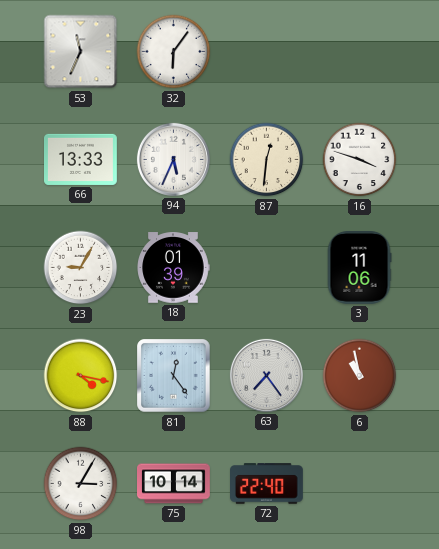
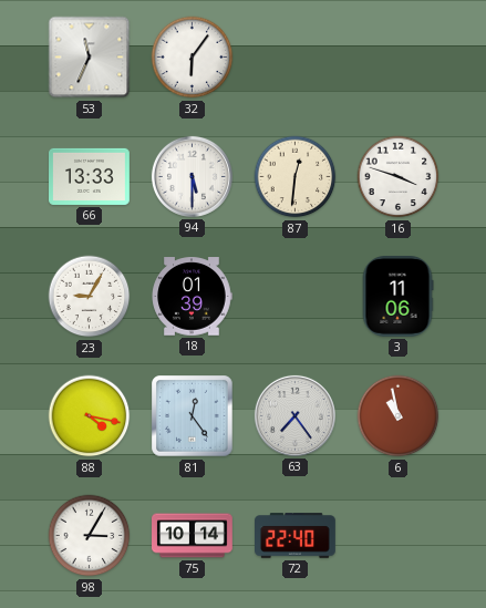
94: 5:34 -> 5:30 (192, 176)
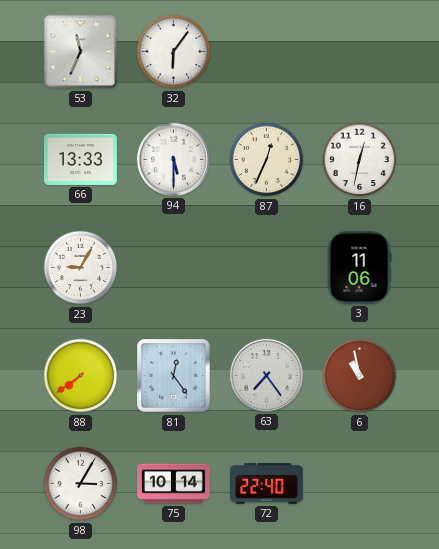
87: 12:31 -> 12:34 (267, 160)
16: 3:48 -> 12:32 (360, 160)
18: 01:39 -> none (192, 297)
88: 4:17 -> 7:39 (81, 376)
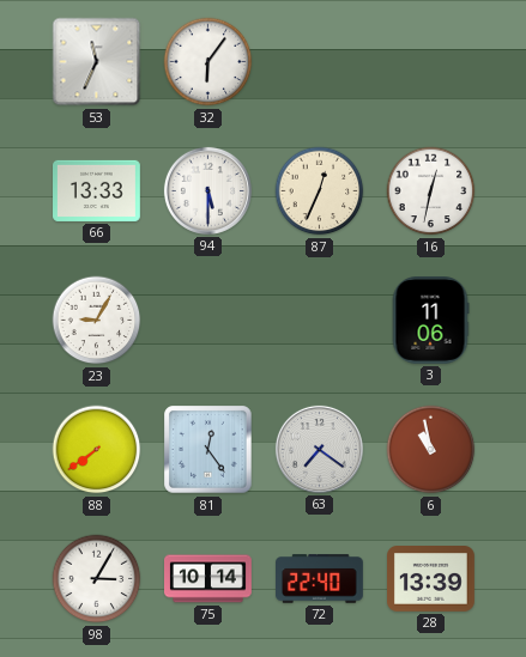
63: 7:24 -> 7:21 (319, 449)
28: none -> 13:39 (431, 579)
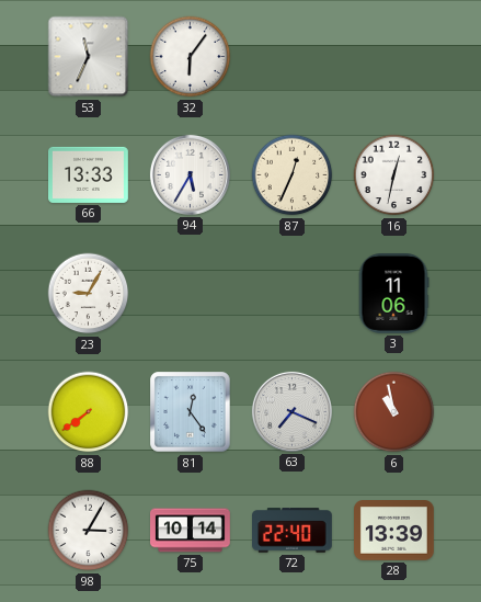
94: 5:30 -> 5:35 (190, 174)
63: 7:21 -> 7:19 (291, 411)
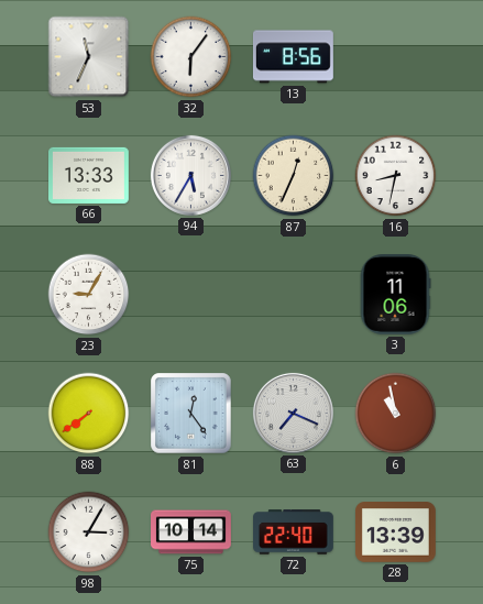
13: none -> 8:56 (294, 57)
16: 12:32 -> 8:32 (396, 176)
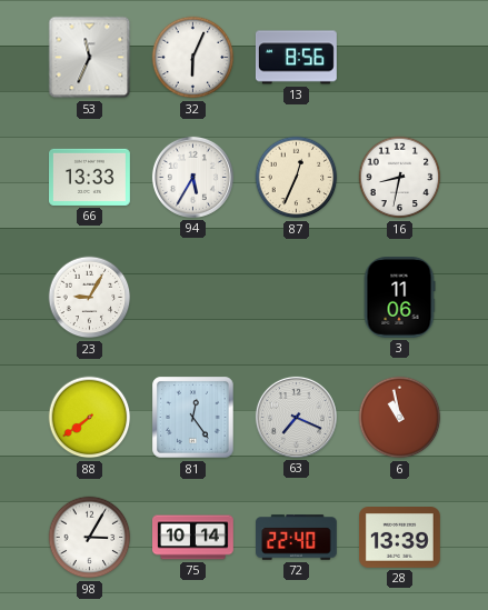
32: 6:06 -> 6:04 (193, 58)
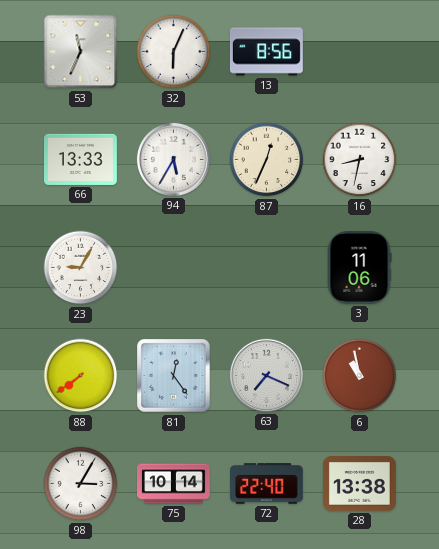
28: 13:39 -> 13:38 (360, 484)
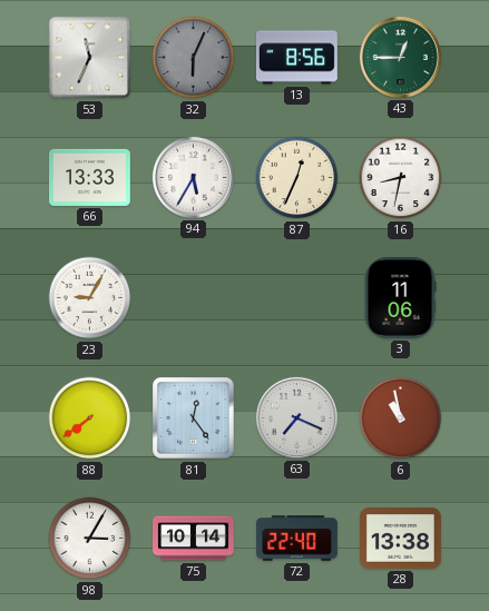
32 dial: white -> grey (194, 58)
43: none -> 12:45 (400, 57)
